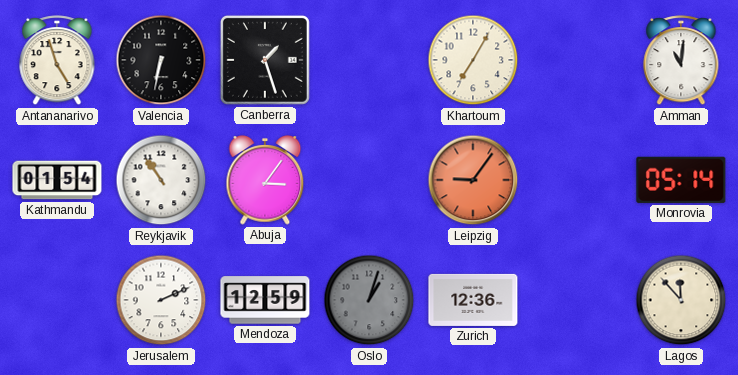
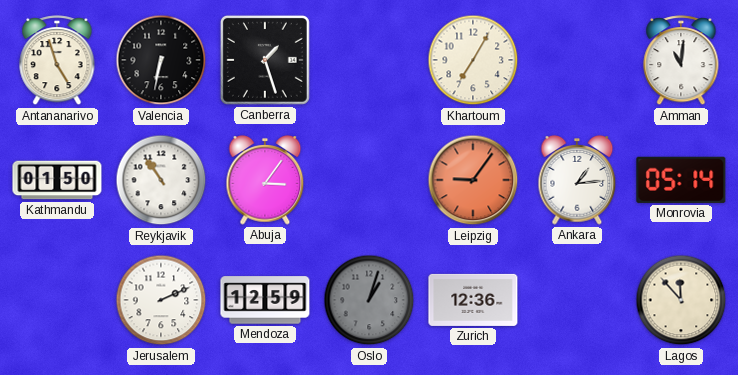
Kathmandu: 01:54 -> 01:50 (57, 180)
Ankara: none -> 1:14 (577, 180)
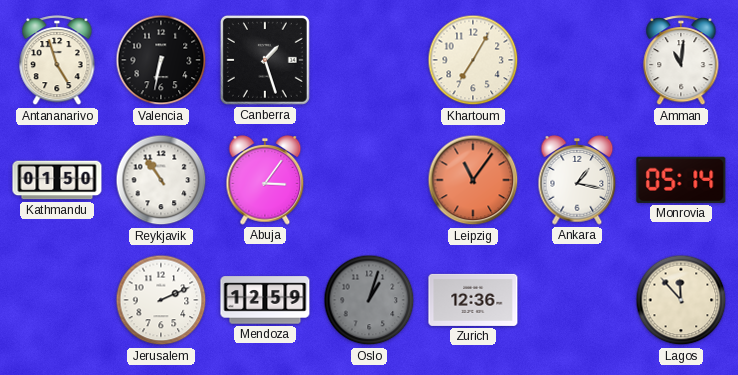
Leipzig: 9:06 -> 11:06 (473, 180)
Ankara: 1:14 -> 1:17 (577, 180)
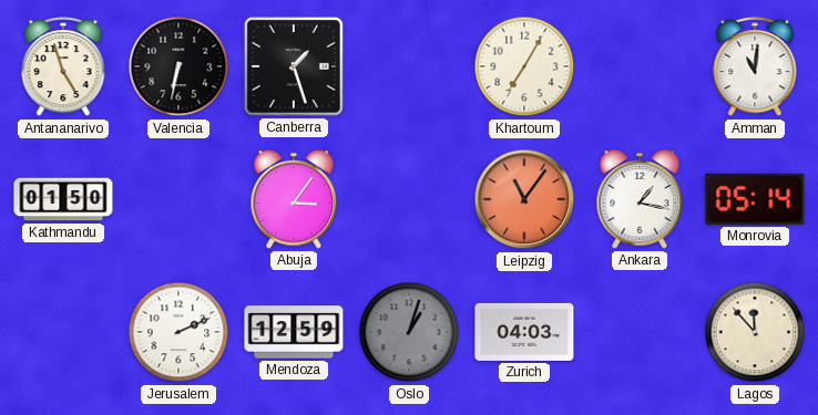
Reykjavik: 10:54 -> none (161, 180)
Zurich: 12:36 -> 04:03 (524, 332)
